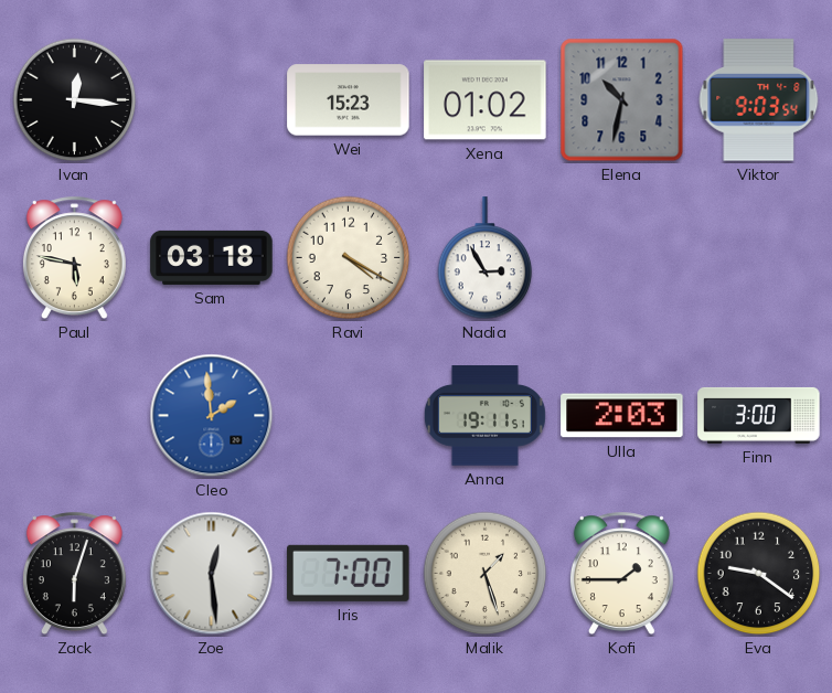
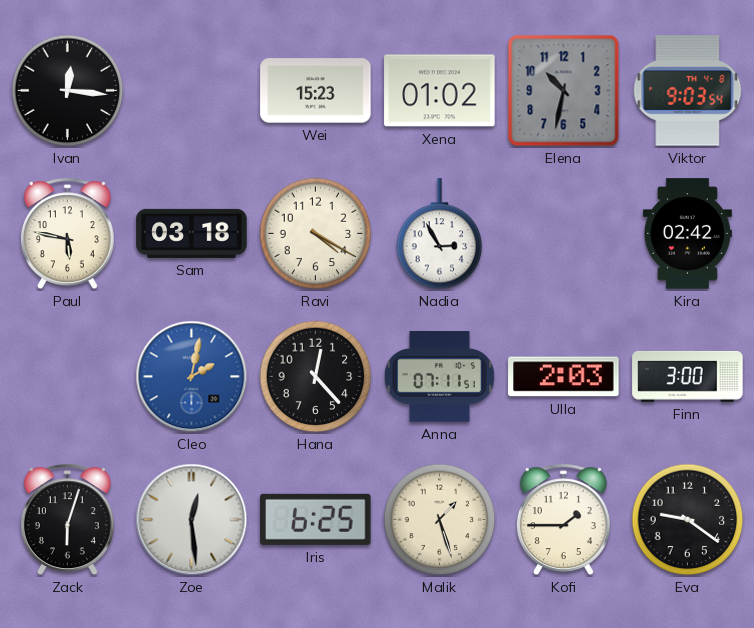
Kira: none -> 02:42 (687, 234)
Cleo: 1:59 -> 2:02 (192, 377)
Hana: none -> 12:23 (316, 377)
Anna: 19:11 -> 07:11 (439, 377)
Iris: 7:00 -> 6:25 (316, 519)
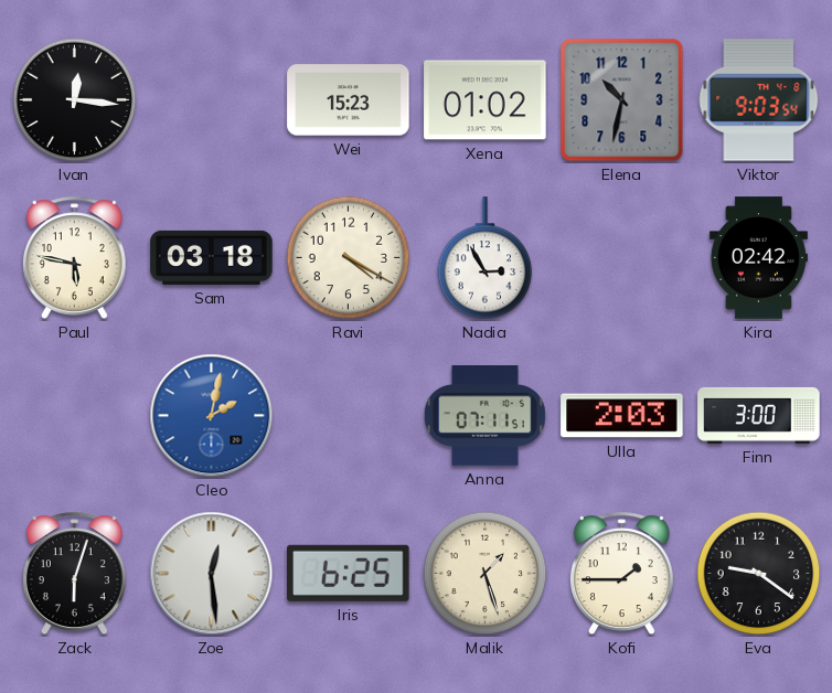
Hana: 12:23 -> none (316, 377)
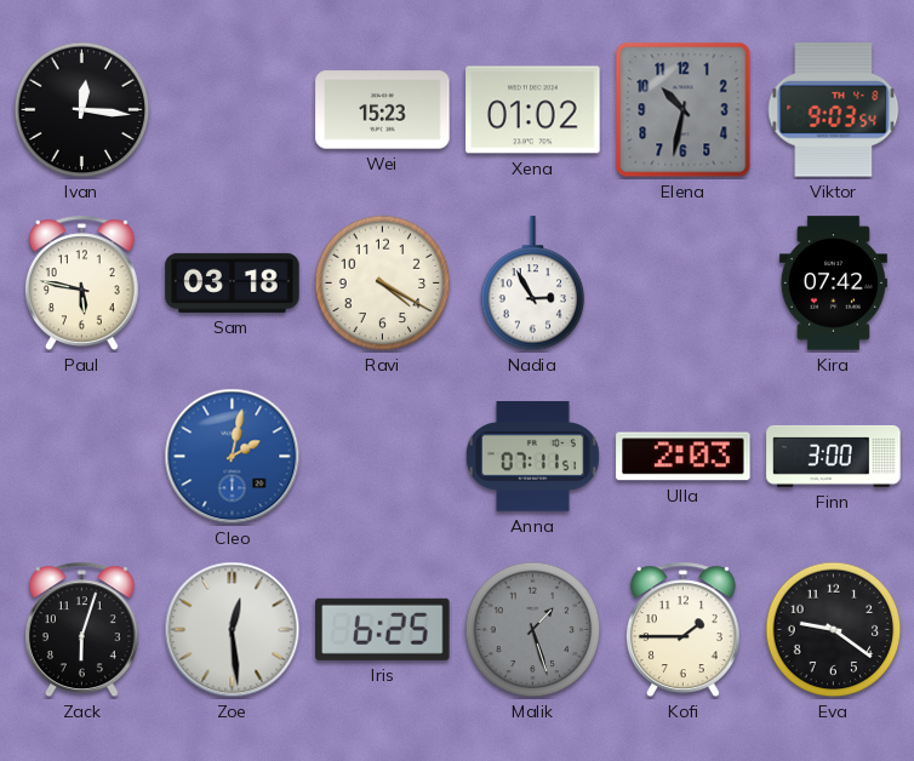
Kira: 02:42 -> 07:42 (833, 284)
Malik dial: cream -> grey (533, 630)
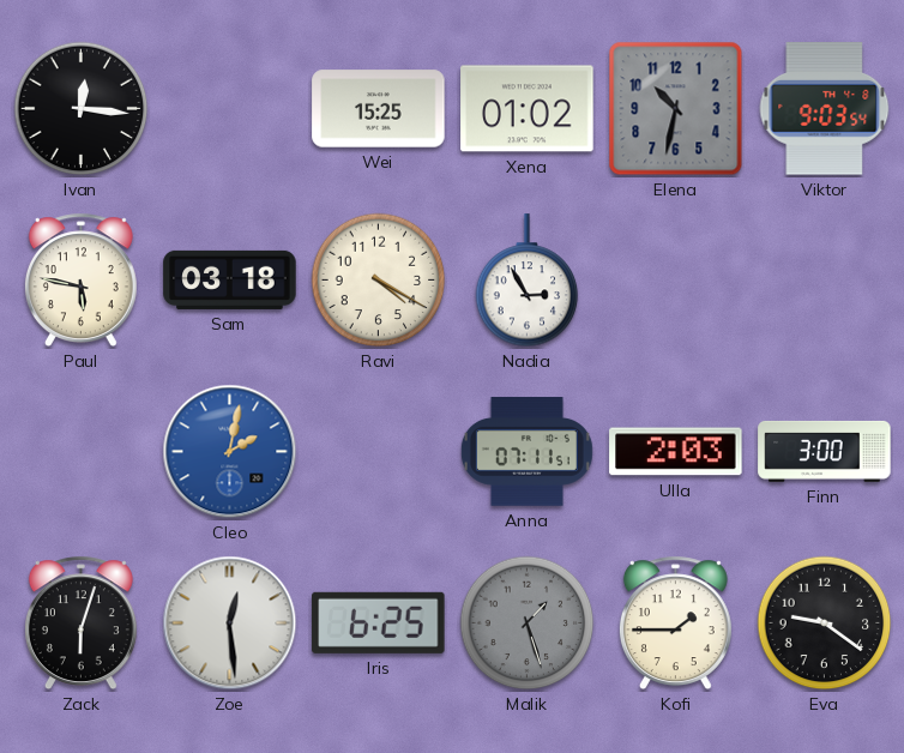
Wei: 15:23 -> 15:25 (379, 109)
Kira: 07:42 -> none (833, 284)
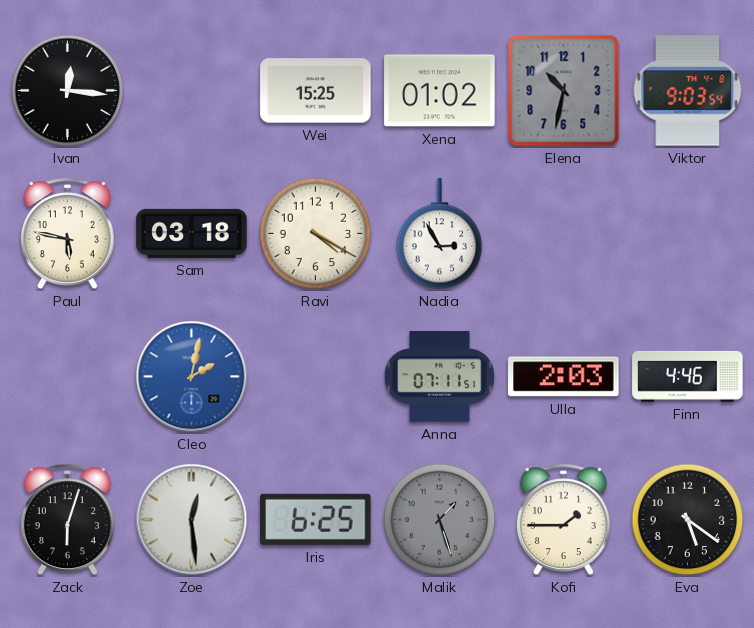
Finn: 3:00 -> 4:46 (688, 376)
Eva: 9:21 -> 5:21 (688, 520)
